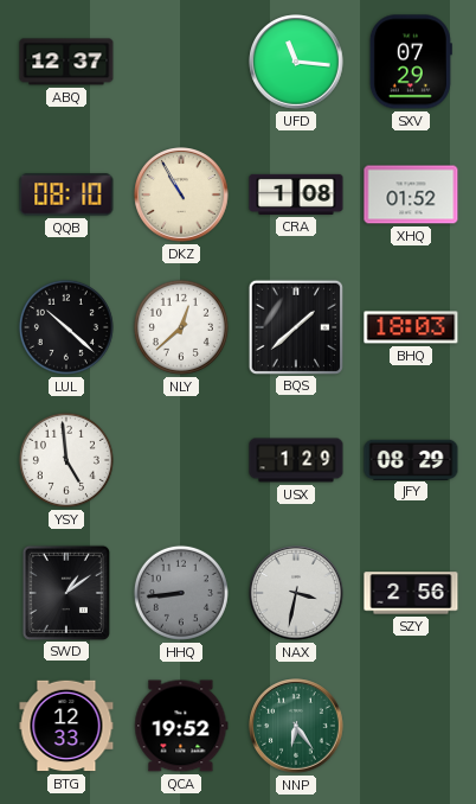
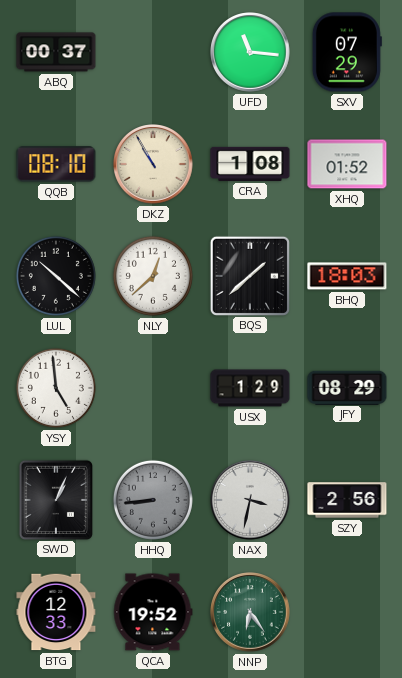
ABQ: 12:37 -> 00:37 (56, 52)
SWD: 1:09 -> 1:04 (56, 499)
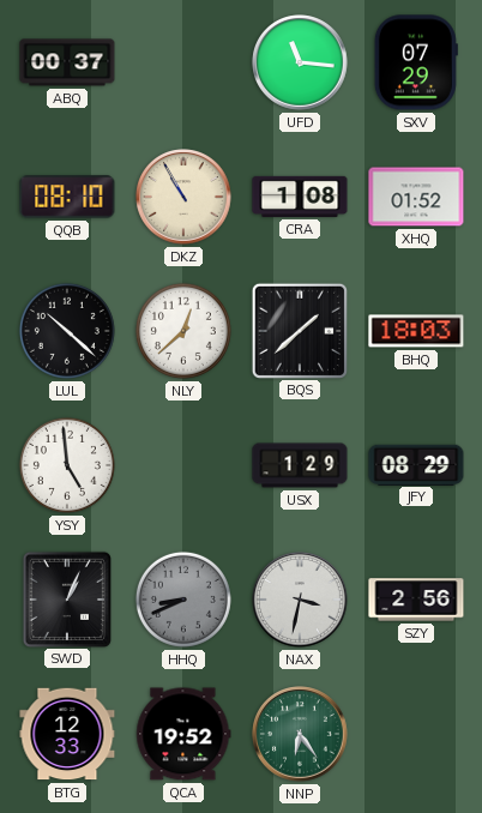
HHQ: 8:44 -> 8:41 (183, 600)
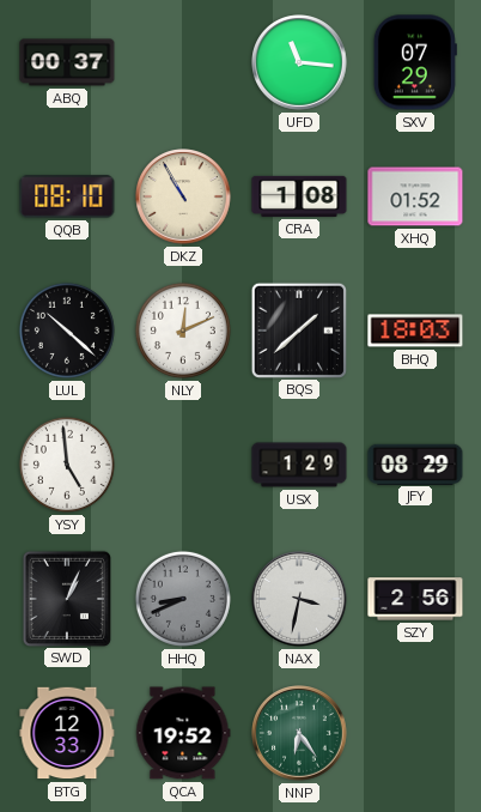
NLY: 12:38 -> 12:11 (183, 331)
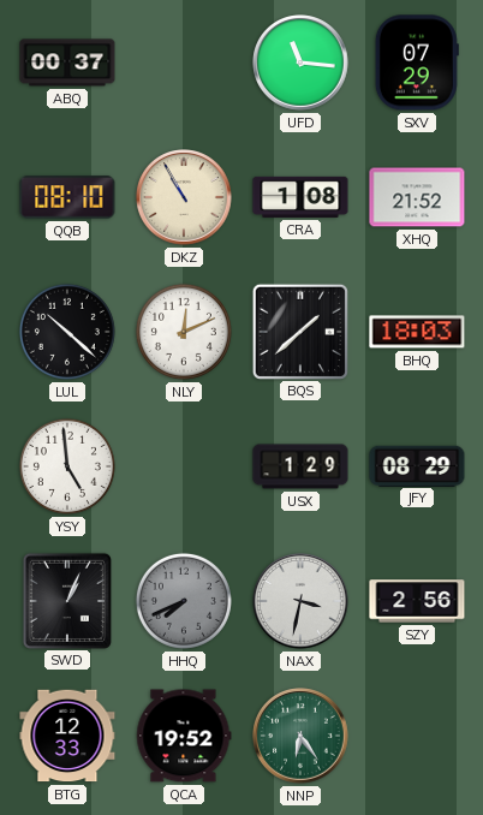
XHQ: 01:52 -> 21:52 (417, 197)
HHQ: 8:41 -> 7:41 (184, 601)
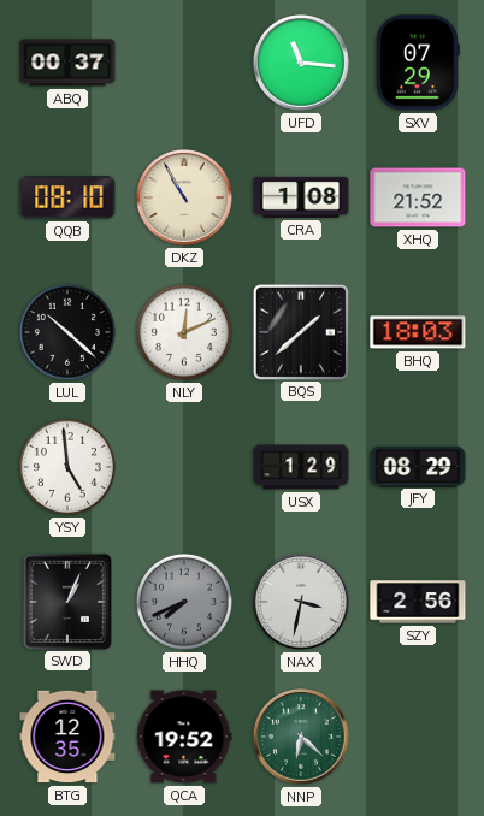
BTG: 12:33 -> 12:35 (67, 737)
NNP: 6:24 -> 6:22 (301, 737)
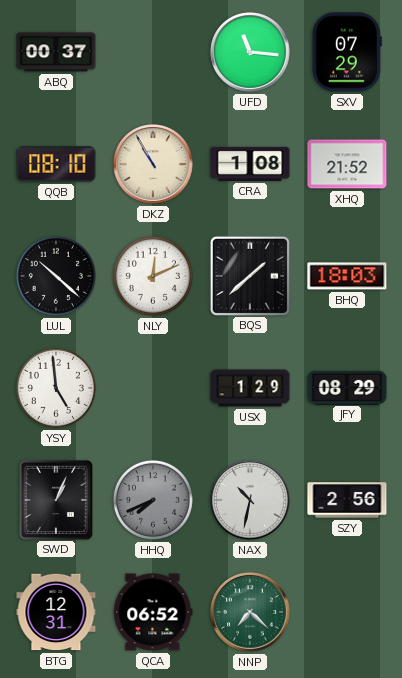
NAX: 3:32 -> 10:32 (250, 500)
BTG: 12:35 -> 12:31 (56, 612)
QCA: 19:52 -> 06:52 (153, 612)
NNP: 6:22 -> 7:22 (250, 612)
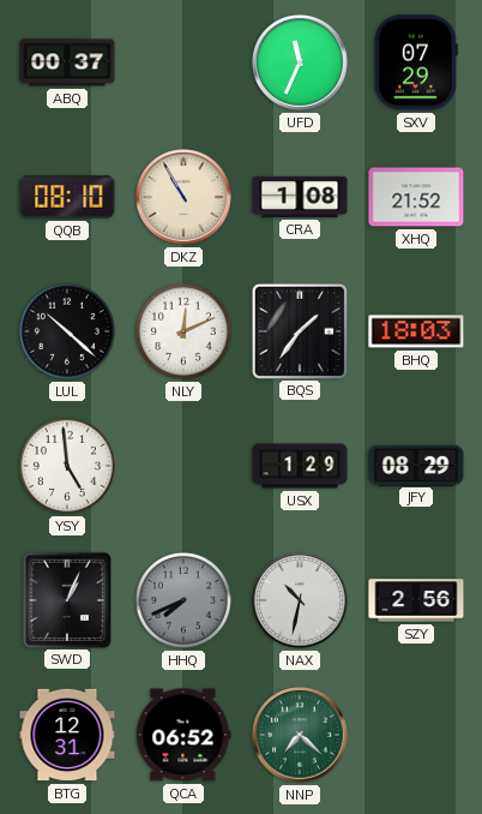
UFD: 11:16 -> 11:34 (300, 62)
BQS: 1:38 -> 1:36 (299, 330)
